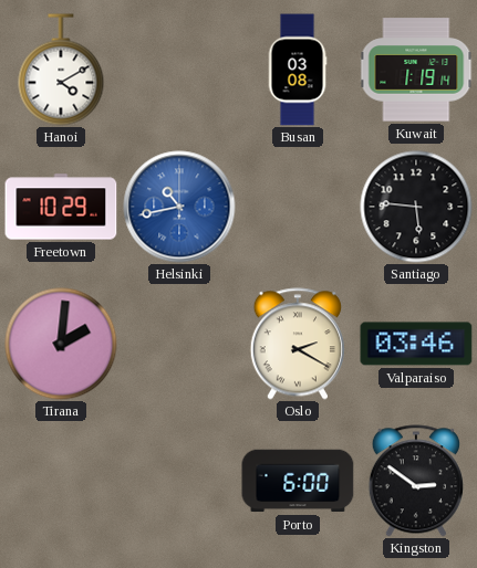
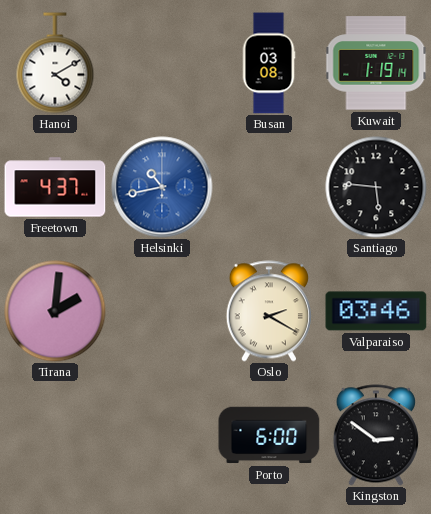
Freetown: 10:29 -> 4:37 (55, 187)
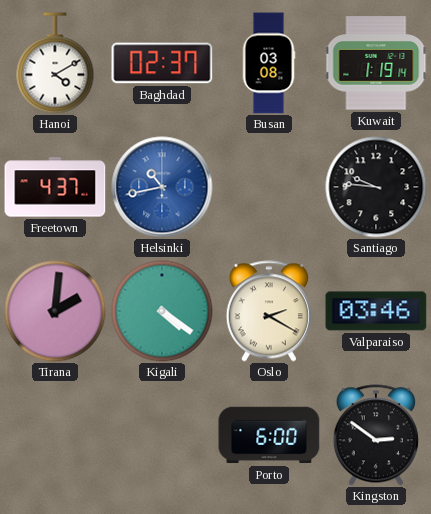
Baghdad: none -> 02:37 (162, 63)
Santiago: 5:46 -> 9:46 (376, 187)
Kigali: none -> 4:21 (162, 311)
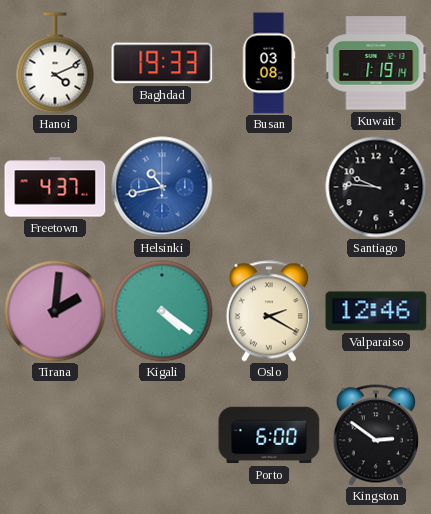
Hanoi: 4:10 -> 4:11 (55, 63)
Baghdad: 02:37 -> 19:33 (162, 63)
Valparaiso: 03:46 -> 12:46 (376, 311)
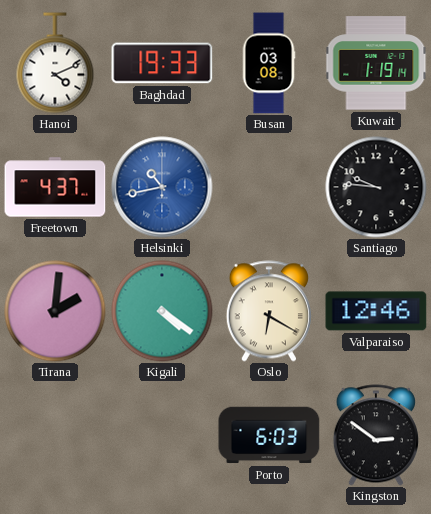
Oslo: 2:20 -> 6:20 (269, 311)
Porto: 6:00 -> 6:03 (269, 435)
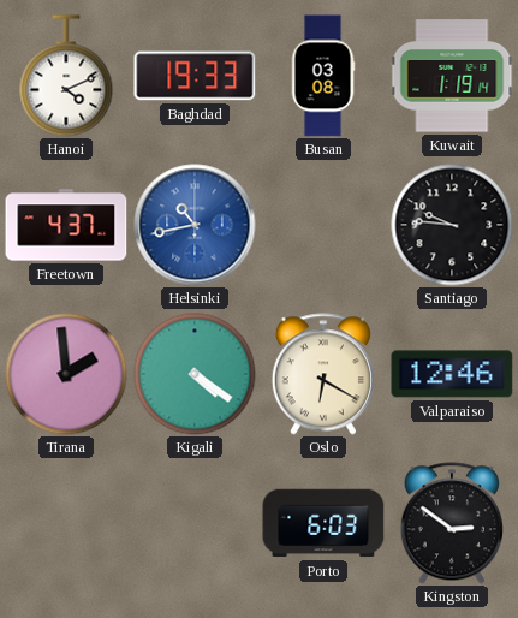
Tirana: 2:01 -> 1:59 (66, 374)
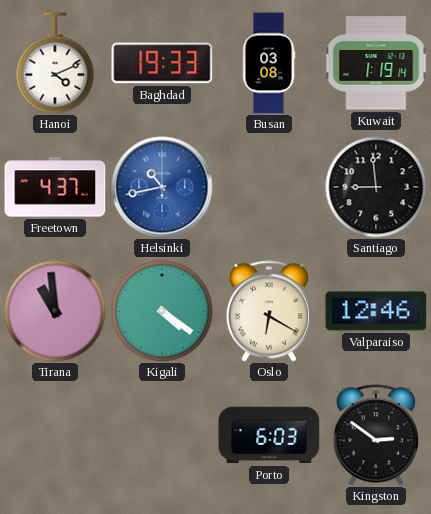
Santiago: 9:46 -> 8:59 (376, 187)
Tirana: 1:59 -> 10:59 (55, 311)
